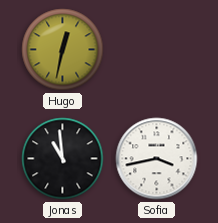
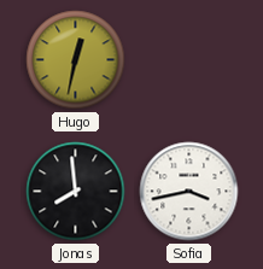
Jonas: 10:59 -> 7:59 (76, 192)
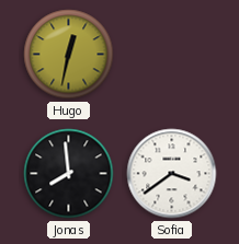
Sofia: 3:43 -> 3:39 (172, 174)
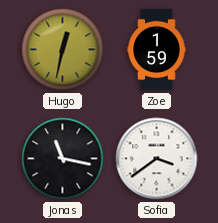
Zoe: none -> 1:59 (157, 50)
Jonas: 7:59 -> 11:17 (63, 159)
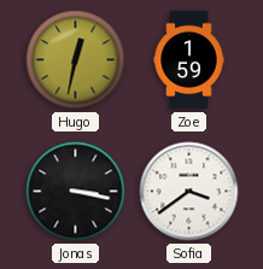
Jonas: 11:17 -> 3:17 (76, 192)
